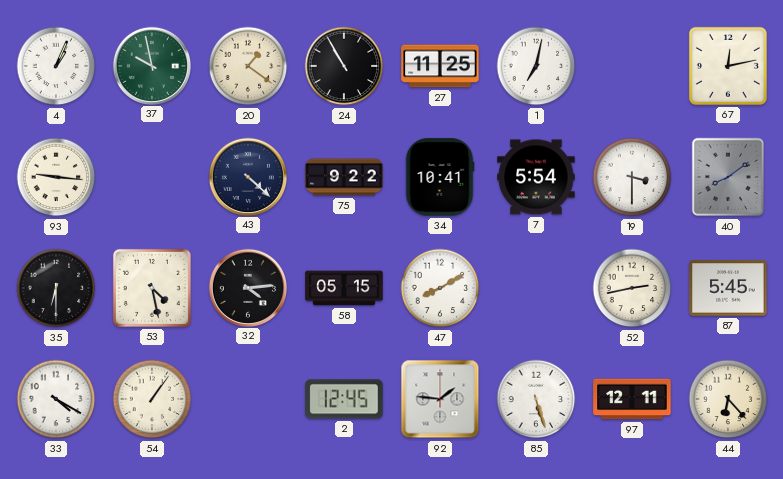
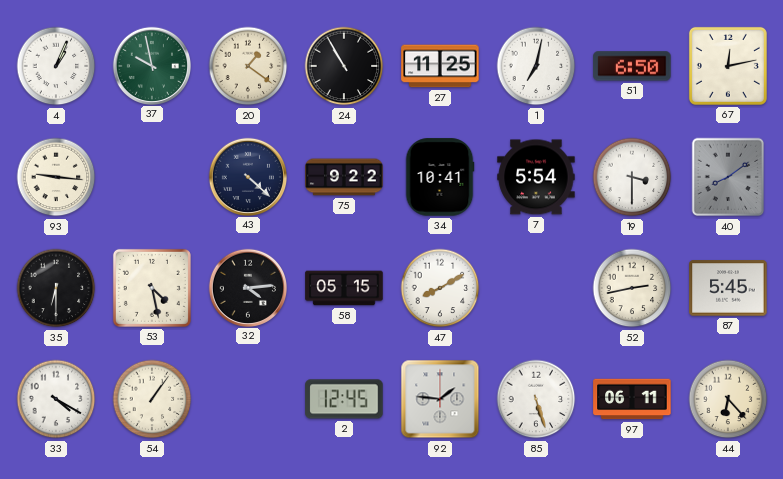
51: none -> 6:50 (632, 66)
97: 12:11 -> 06:11 (632, 399)
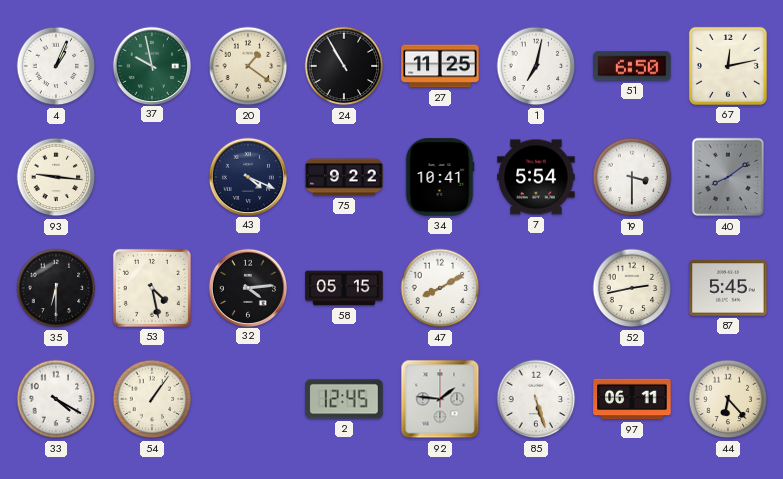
43: 4:22 -> 4:19 (247, 176)
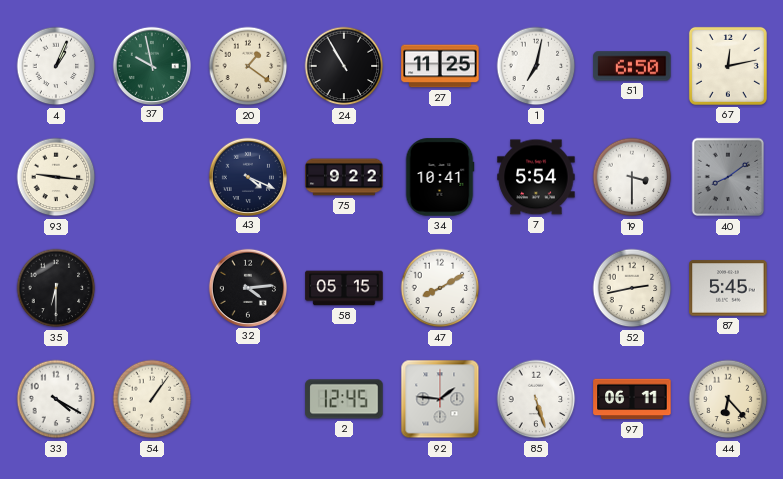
53: 4:28 -> none (152, 288)
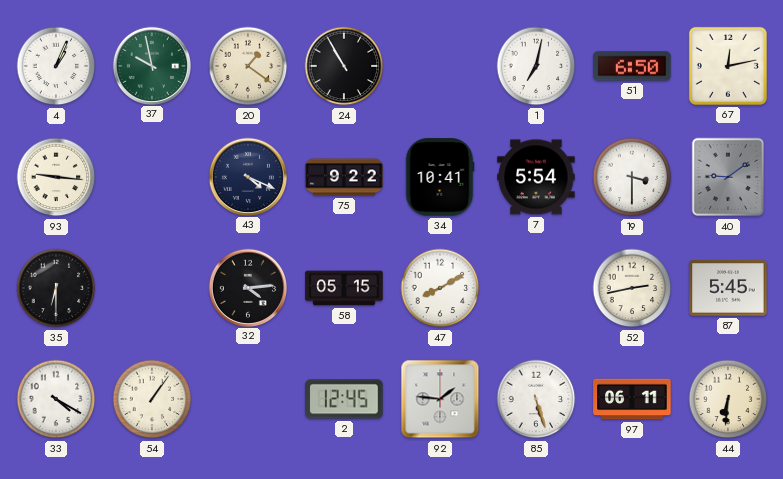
27: 11:25 -> none (440, 66)
40: 8:09 -> 9:09 (728, 177)
44: 6:23 -> 6:31 (728, 399)
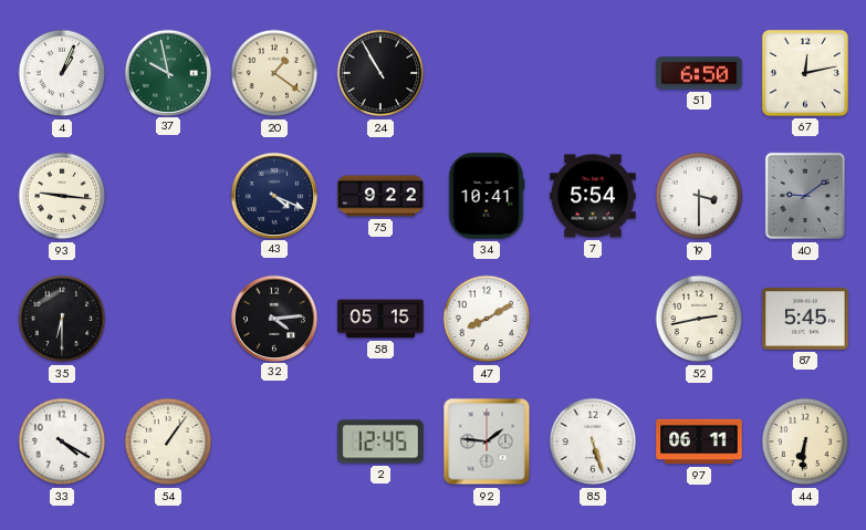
1: 7:02 -> none (536, 66)
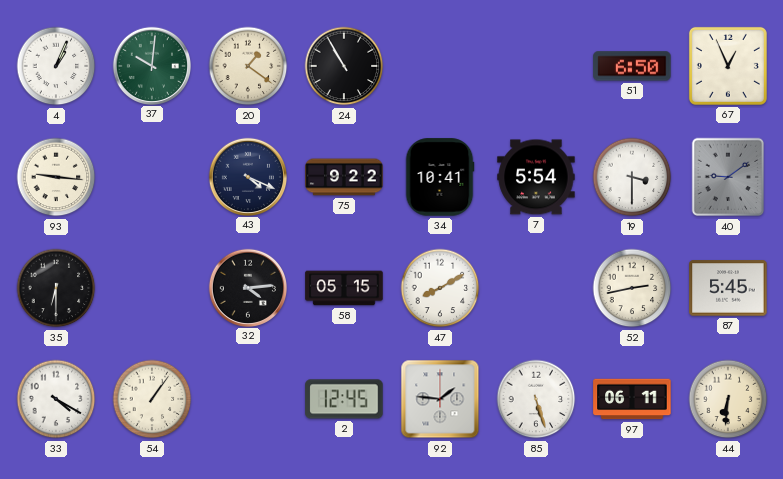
37: 9:58 -> 10:01 (151, 65)
67: 12:13 -> 12:56 (728, 66)
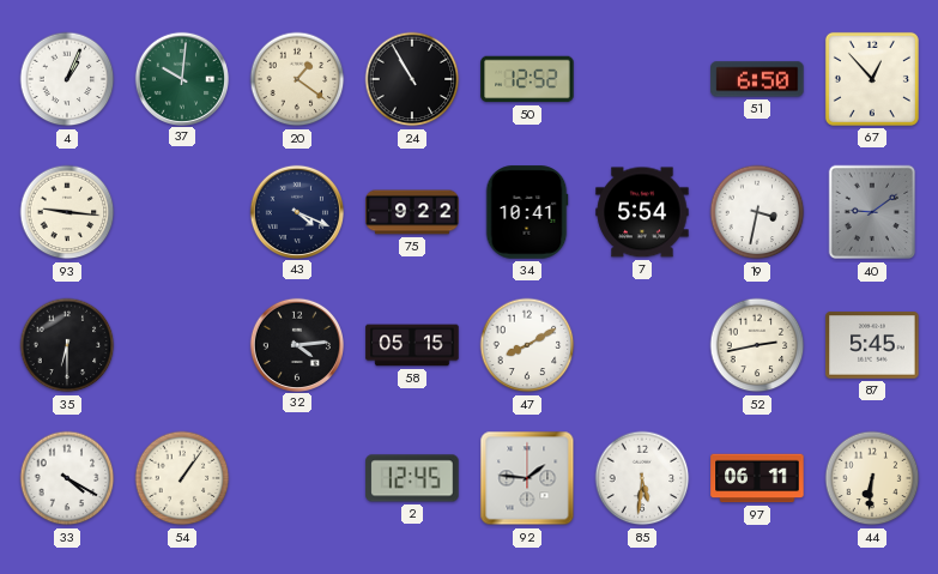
50: none -> 12:52 (527, 79)
67: 12:56 -> 12:53 (872, 79)
19: 3:30 -> 3:32 (757, 212)
85: 5:27 -> 5:31 (642, 478)
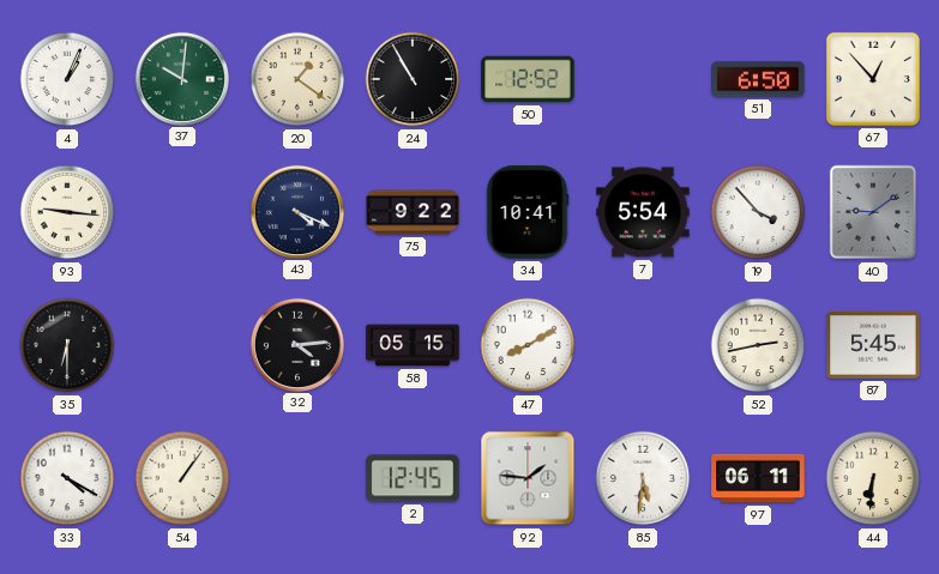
19: 3:32 -> 3:53 (758, 212)
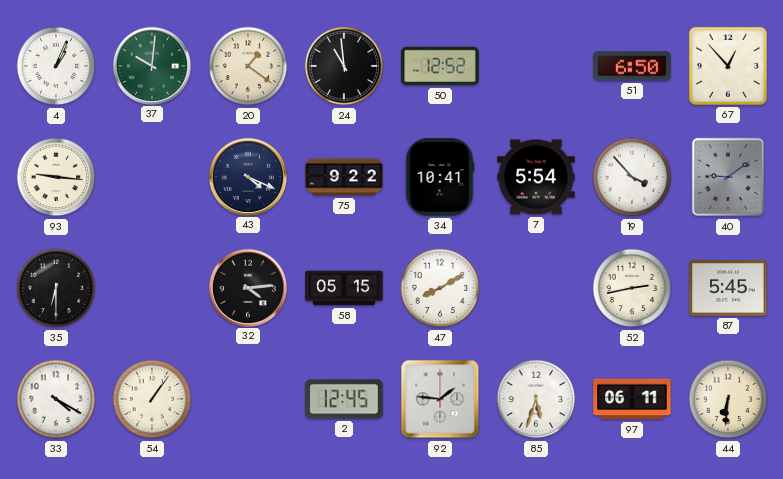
24: 10:55 -> 10:59 (344, 66)
85: 5:31 -> 5:33 (536, 399)
